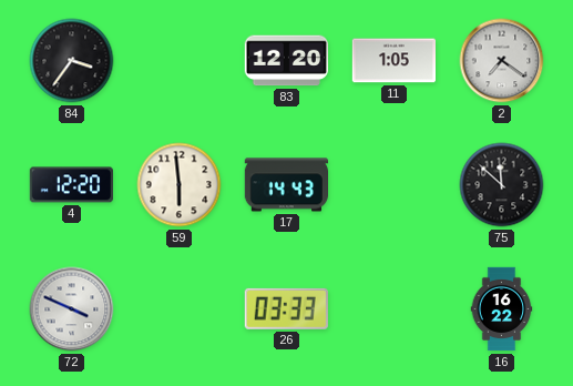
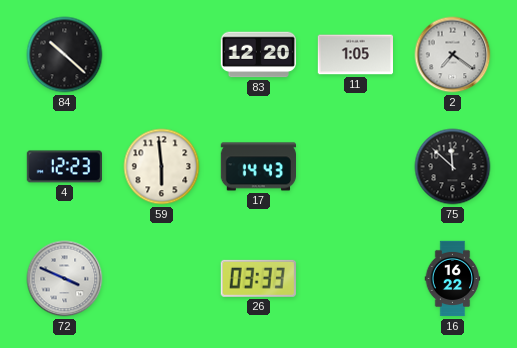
84: 3:36 -> 10:22 (65, 55)
4: 12:20 -> 12:23 (64, 167)
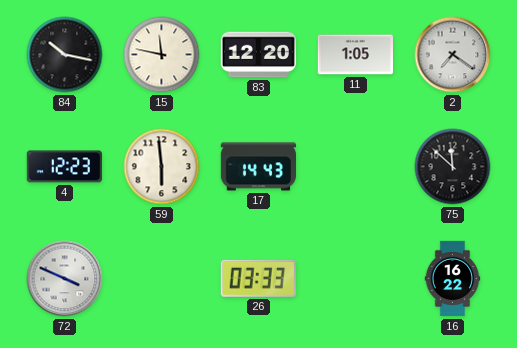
84: 10:22 -> 10:17 (65, 55)
15: none -> 11:47 (162, 55)
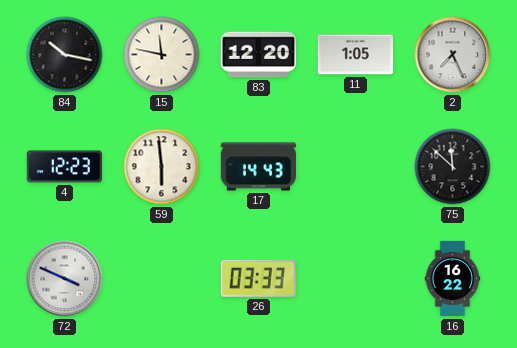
2: 7:21 -> 7:26 (453, 55)
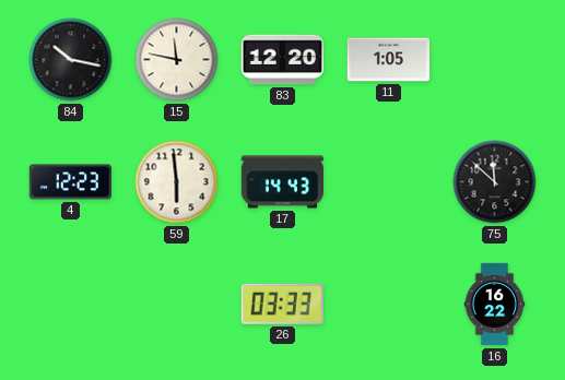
2: 7:26 -> none (453, 55)
72: 3:49 -> none (65, 279)
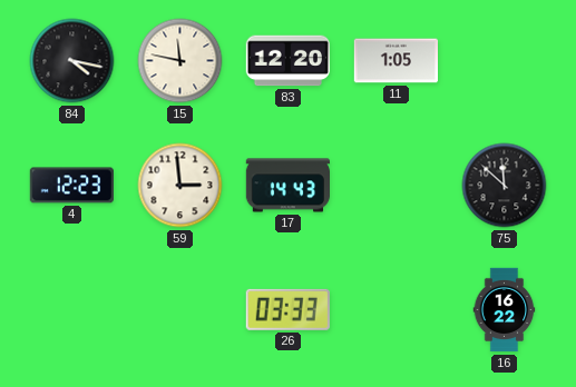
84: 10:17 -> 4:17 (72, 61)
59: 5:59 -> 2:59 (180, 186)
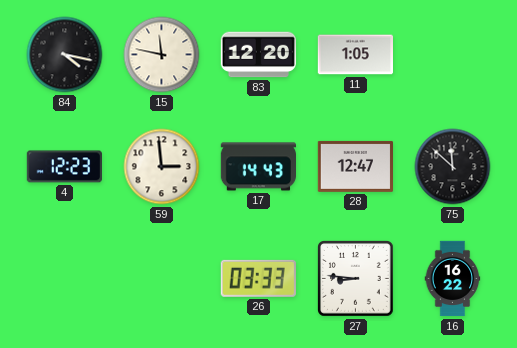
28: none -> 12:47 (355, 166)
27: none -> 8:46 (356, 279)
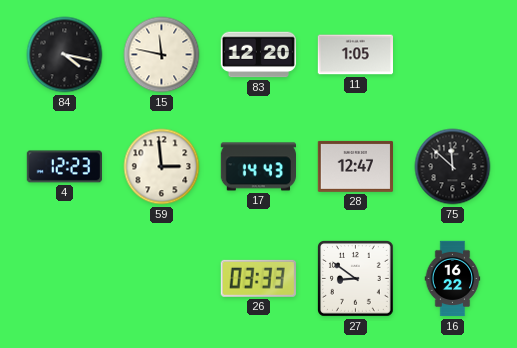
27: 8:46 -> 8:51 (356, 279)
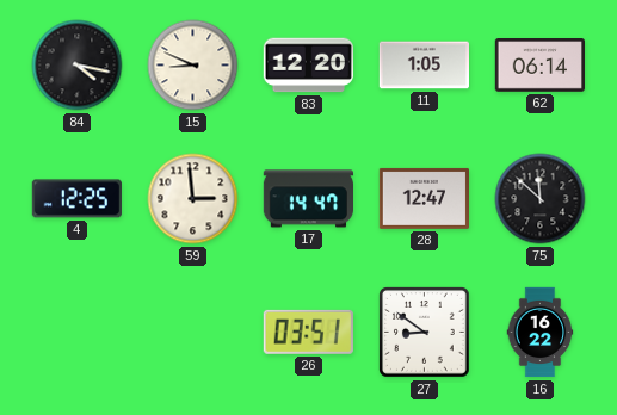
15: 11:47 -> 8:49 (193, 66)
62: none -> 06:14 (539, 66)
4: 12:23 -> 12:25 (76, 199)
17: 14:43 -> 14:47 (308, 199)
26: 03:33 -> 03:51 (308, 332)
